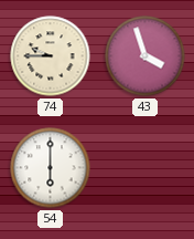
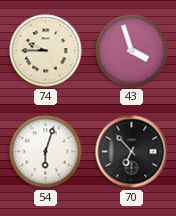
54: 6:00 -> 6:03 (46, 152)
70: none -> 6:53 (132, 152)
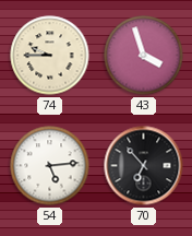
54: 6:03 -> 5:14 (50, 166)
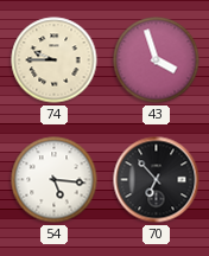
54: 5:14 -> 5:16 (55, 180)
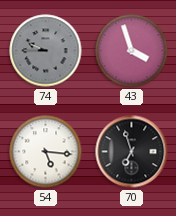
74 dial: cream -> grey (46, 51)
70: 6:53 -> 6:57 (132, 152)
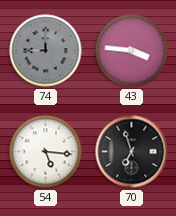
74: 9:45 -> 9:00 (46, 51)
43: 3:57 -> 3:46 (132, 51)
